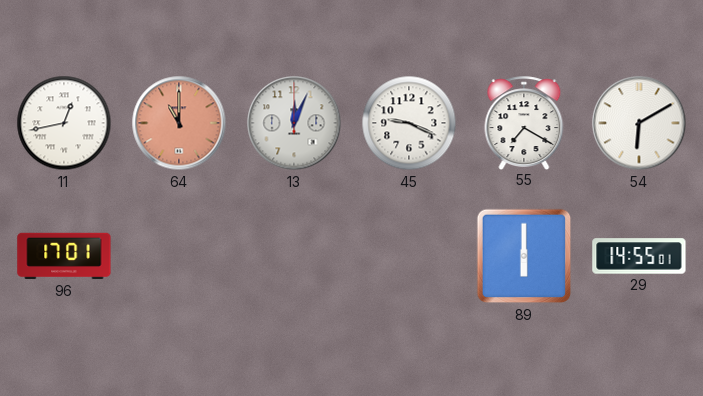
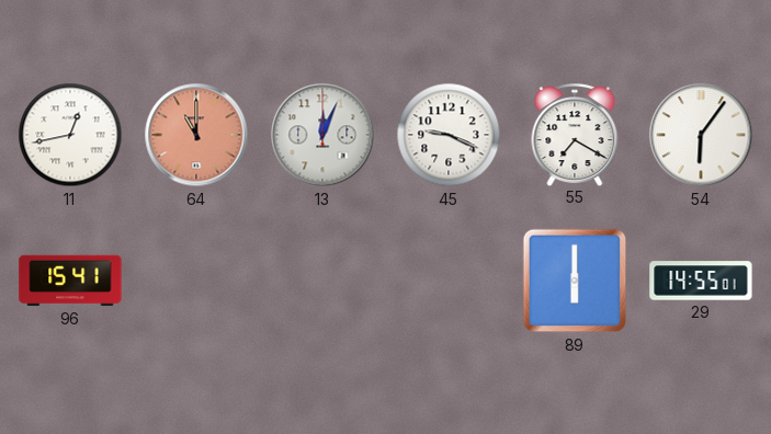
54: 6:10 -> 6:06 (701, 135)
96: 17:01 -> 15:41 (70, 281)
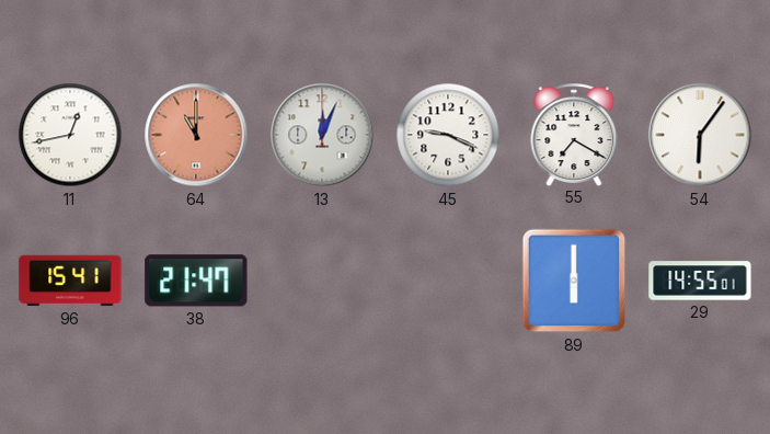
38: none -> 21:47 (196, 281)
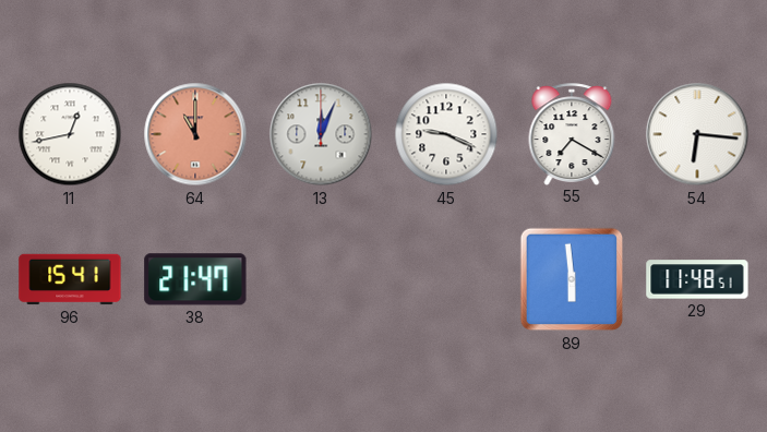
54: 6:06 -> 6:16 (697, 134)
89: 6:00 -> 5:59 (572, 279)
29: 14:55 -> 11:48 (697, 279)
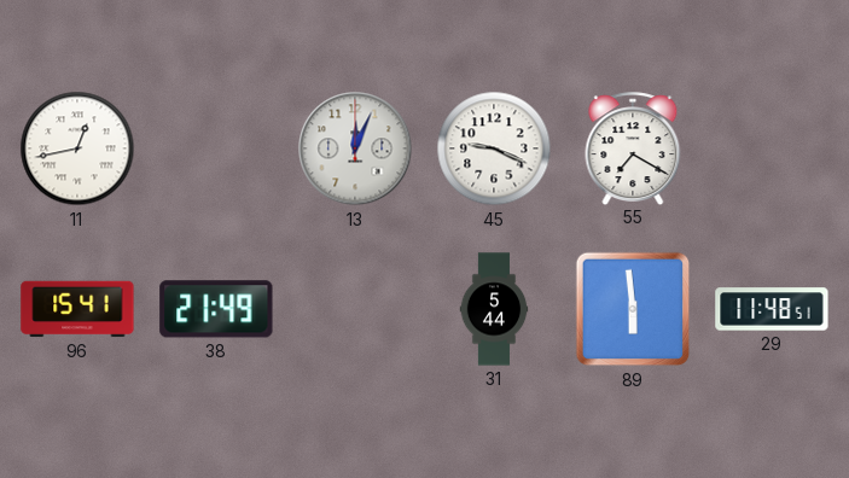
64: 11:00 -> none (195, 134)
54: 6:16 -> none (697, 134)
38: 21:47 -> 21:49 (216, 309)
31: none -> 5:44 (494, 309)
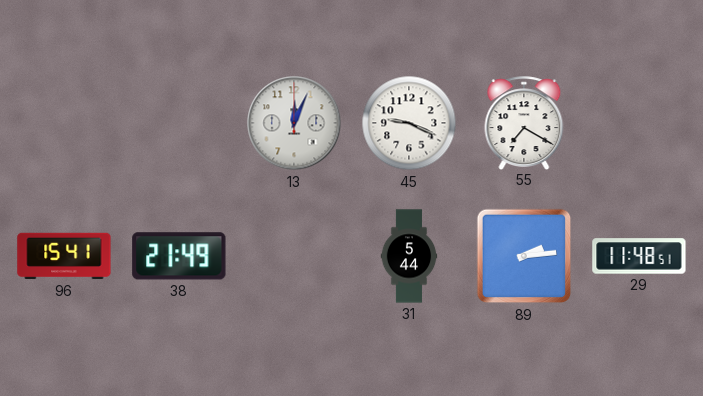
11: 12:43 -> none (77, 148)
89: 5:59 -> 2:14 (524, 256)
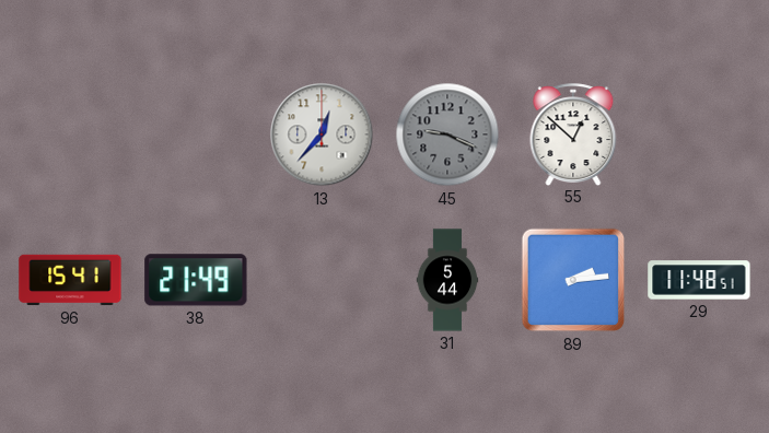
13: 12:04 -> 12:37 (322, 134)
45 dial: white -> grey (447, 134)
55: 7:20 -> 12:52 (573, 134)
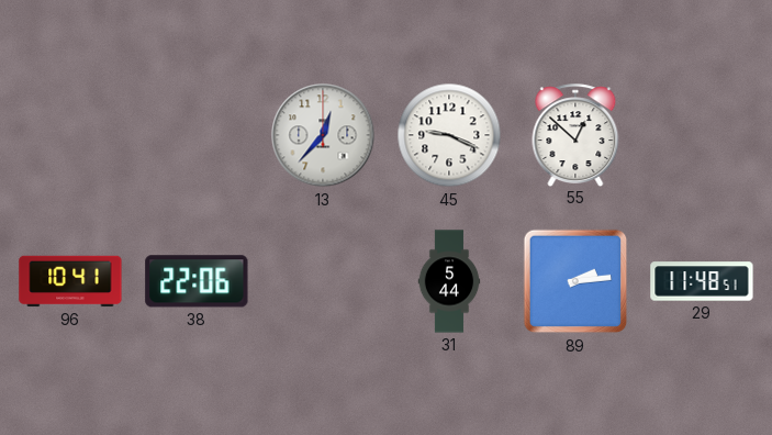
45 dial: grey -> white (449, 135)
96: 15:41 -> 10:41 (70, 281)
38: 21:49 -> 22:06 (197, 281)
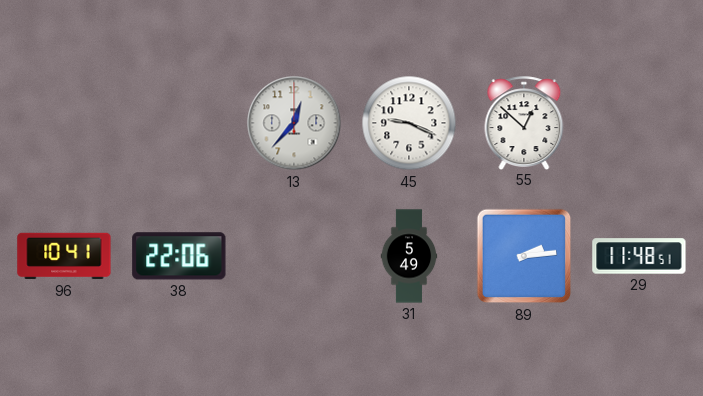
31: 5:44 -> 5:49 (409, 256)
